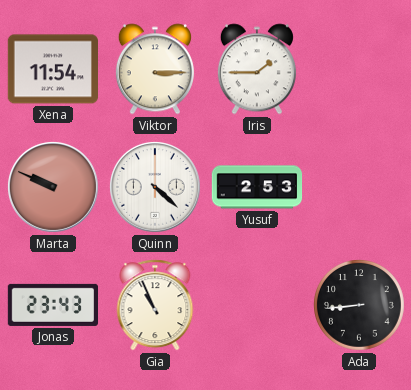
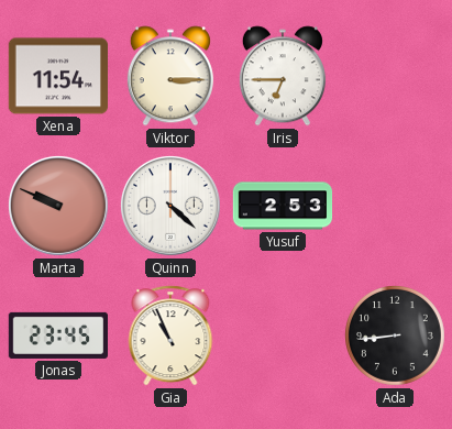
Iris: 1:45 -> 6:45 (283, 76)
Jonas: 23:43 -> 23:45 (57, 335)
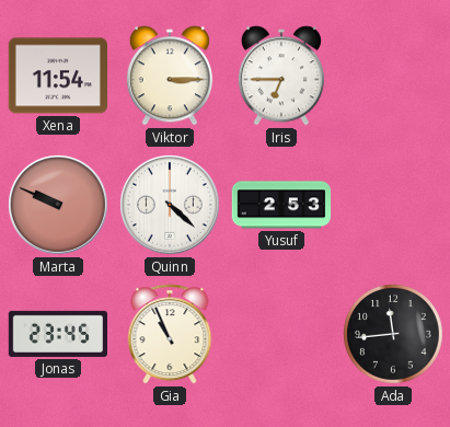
Ada: 8:44 -> 11:44 (394, 335)
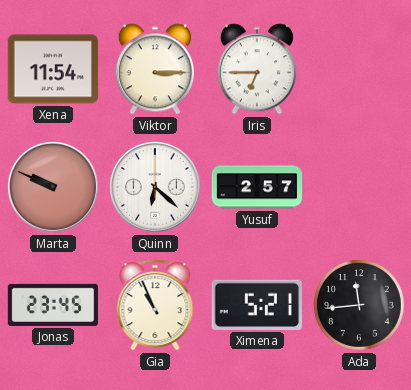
Quinn: 4:22 -> 6:22 (155, 187)
Yusuf: 2:53 -> 2:57 (257, 187)
Ximena: none -> 5:21 (257, 305)
